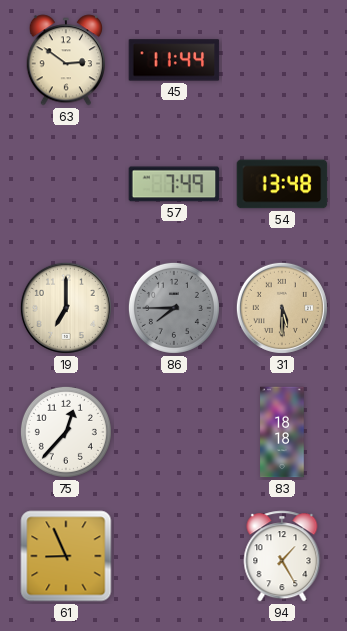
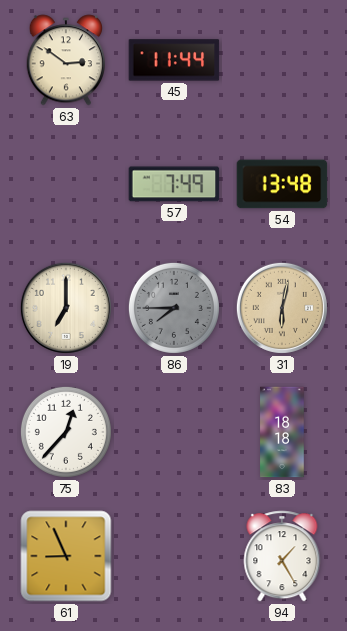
31: 5:30 -> 6:02 (282, 308)
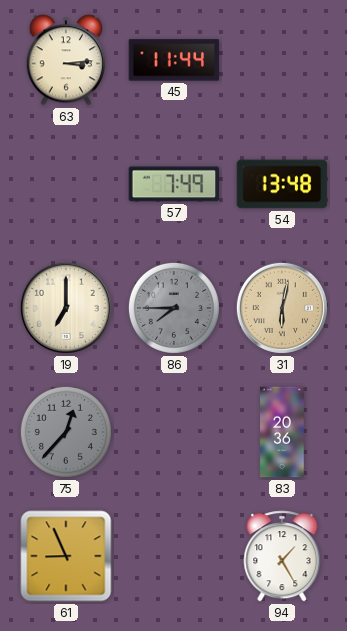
63: 2:51 -> 3:14 (65, 60)
75 dial: white -> grey (66, 432)
83: 18:18 -> 20:36 (282, 432)
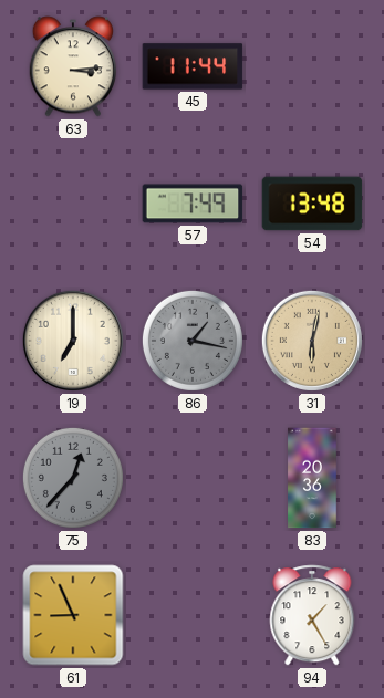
86: 7:45 -> 1:17 (193, 341)
